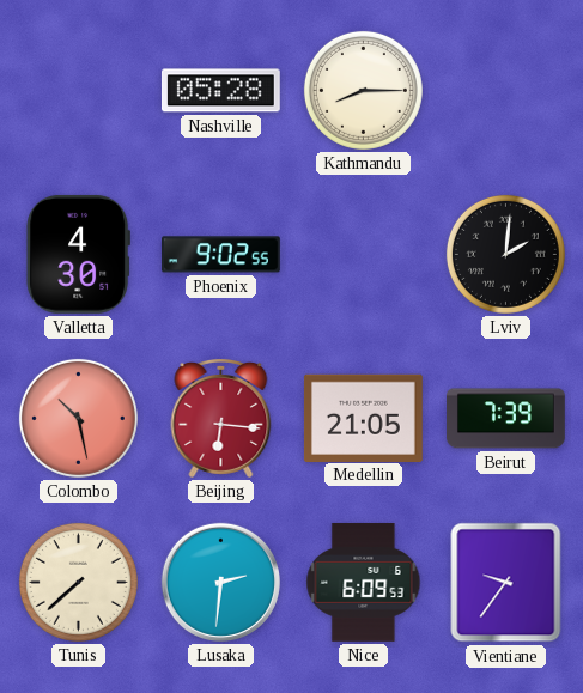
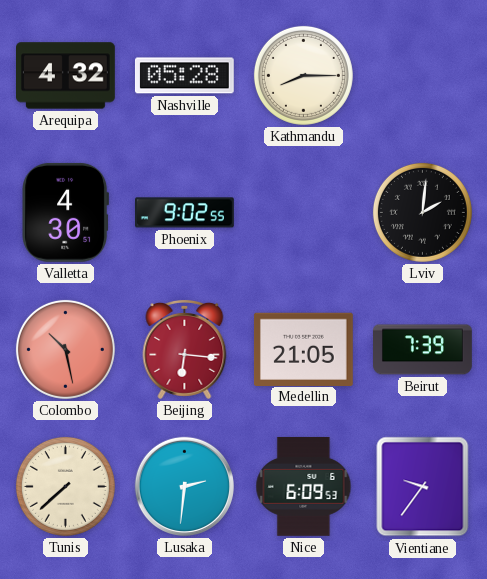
Arequipa: none -> 4:32 (66, 76)
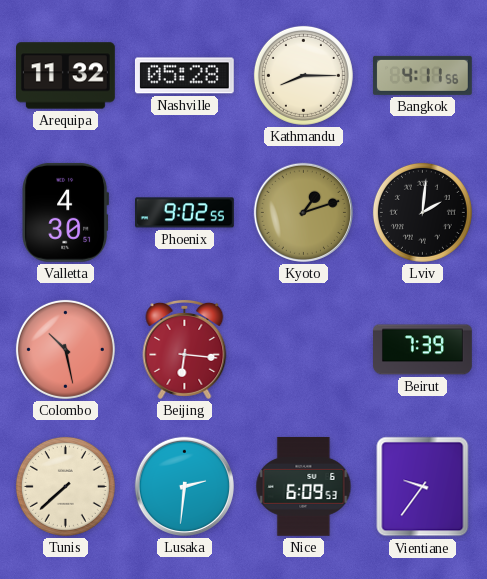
Arequipa: 4:32 -> 11:32 (66, 76)
Bangkok: none -> 4:11 (422, 75)
Kyoto: none -> 1:12 (303, 212)
Medellin: 21:05 -> none (303, 349)
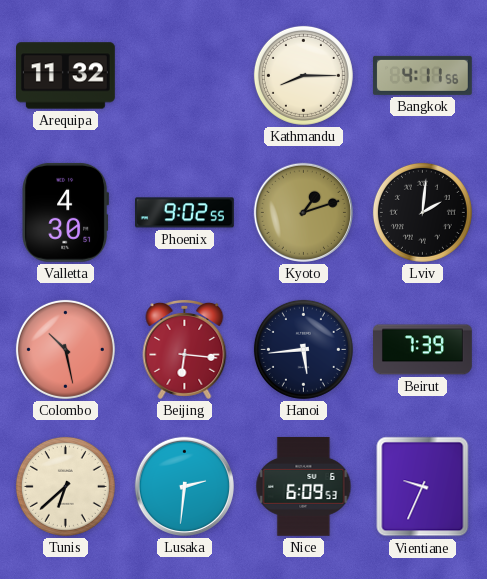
Nashville: 05:28 -> none (184, 76)
Hanoi: none -> 5:44 (303, 349)
Tunis: 7:38 -> 6:38 (65, 486)
Vientiane: 9:36 -> 9:34 (423, 487)
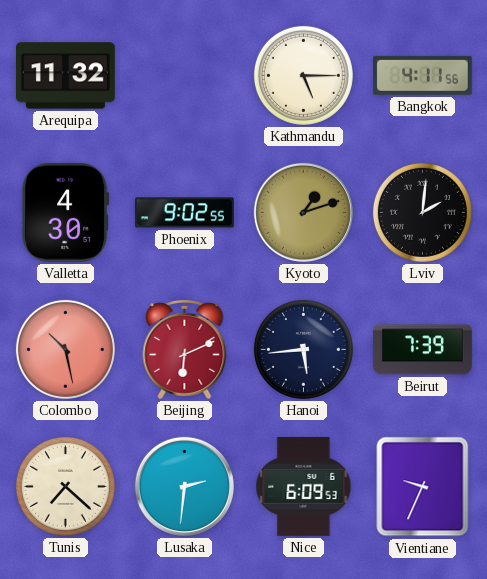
Kathmandu: 8:15 -> 5:15 (303, 75)
Beijing: 6:16 -> 6:11 (185, 349)
Tunis: 6:38 -> 7:22 (65, 486)
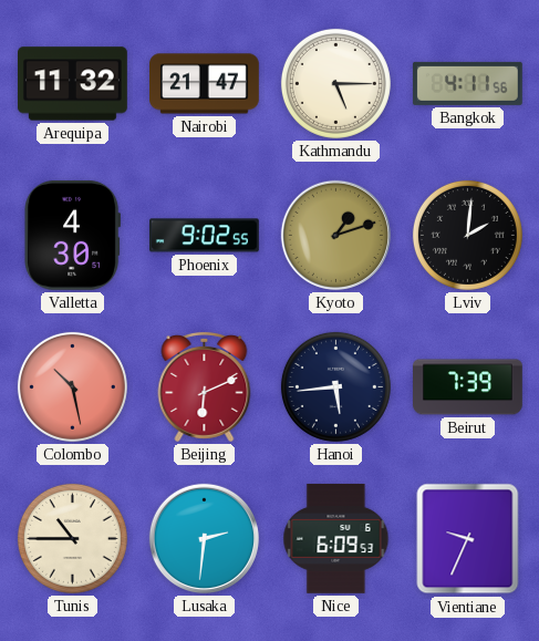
Nairobi: none -> 21:47 (205, 84)
Tunis: 7:22 -> 10:45 (72, 538)
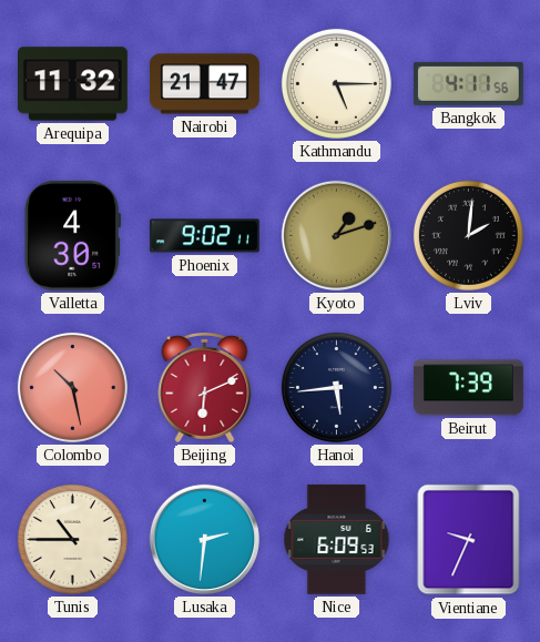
Phoenix: 9:02:55 -> 9:02:11 (205, 236)
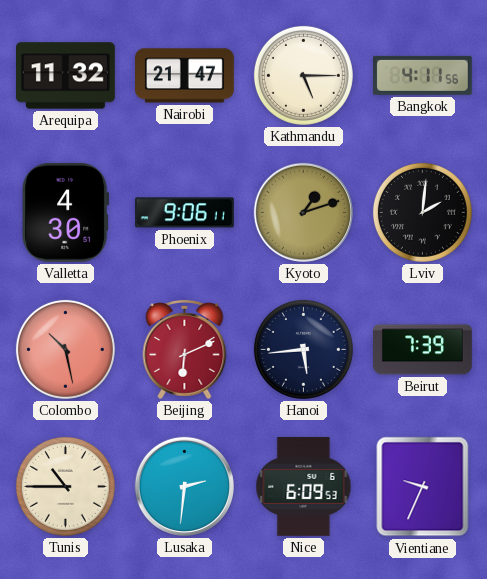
Phoenix: 9:02 -> 9:06 (185, 213)
